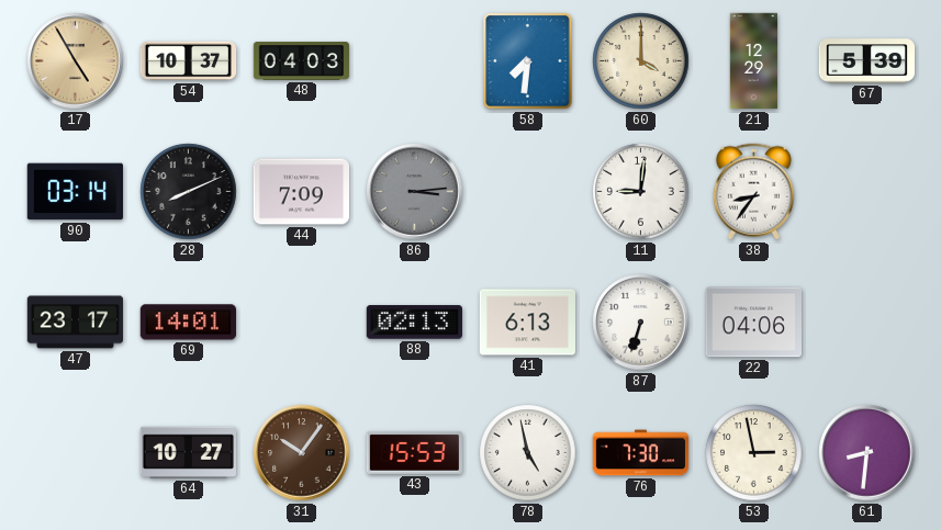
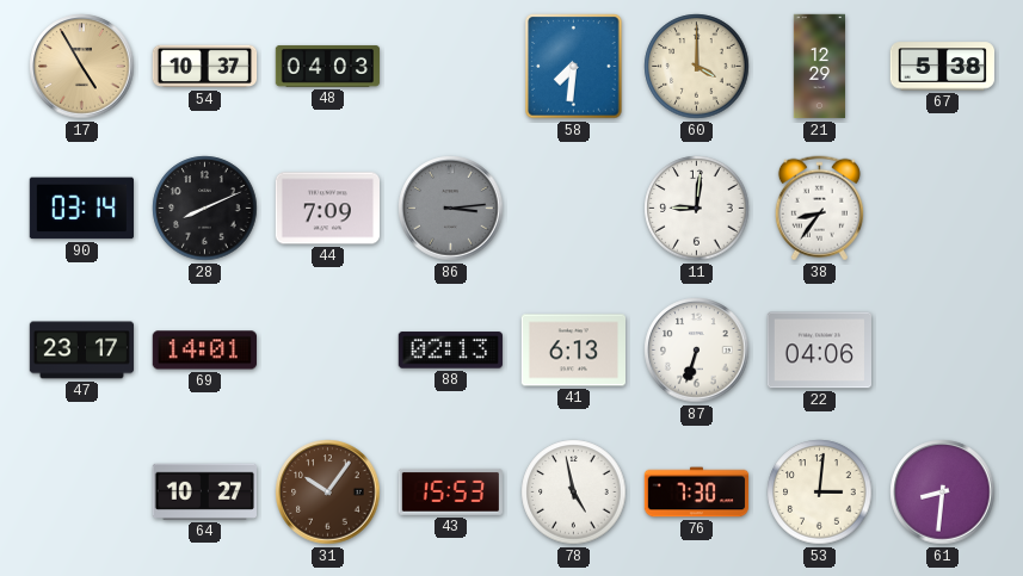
67: 5:39 -> 5:38 (943, 67)
53: 2:58 -> 3:01 (820, 493)
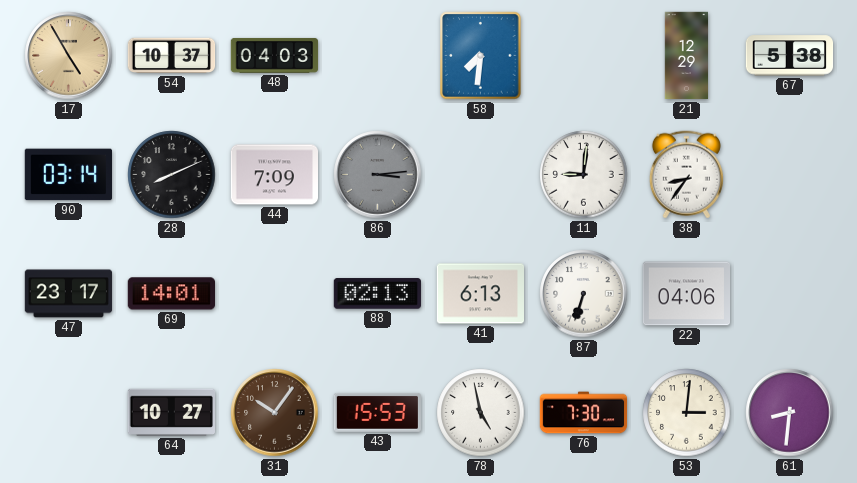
60: 4:00 -> none (697, 67)
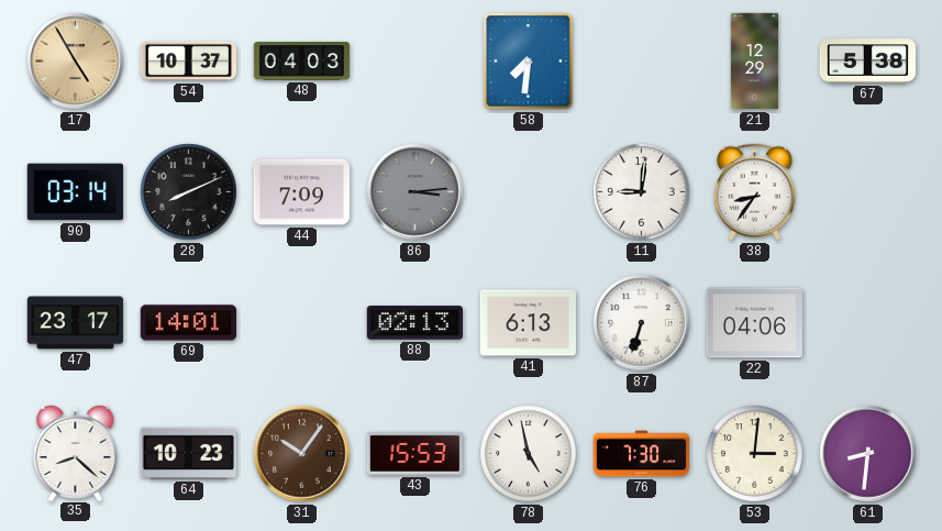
35: none -> 8:22 (76, 452)
64: 10:27 -> 10:23 (188, 453)
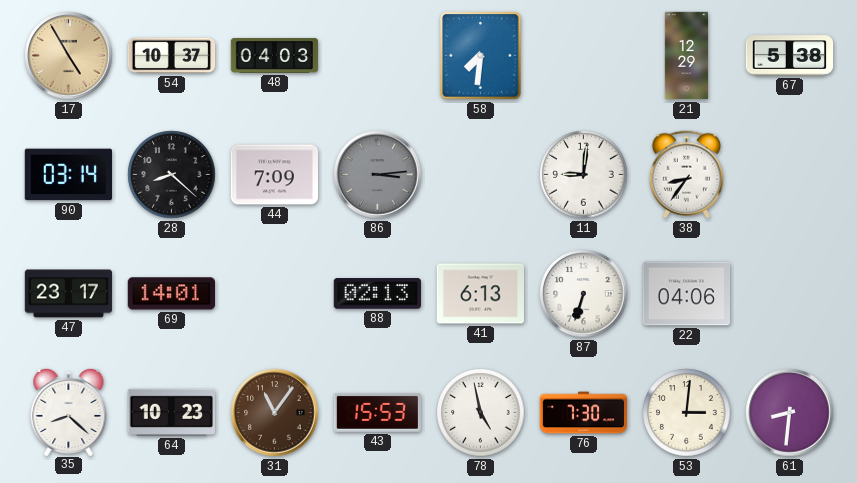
28: 8:11 -> 8:22 (172, 175)
31: 10:06 -> 11:06 (275, 413)
